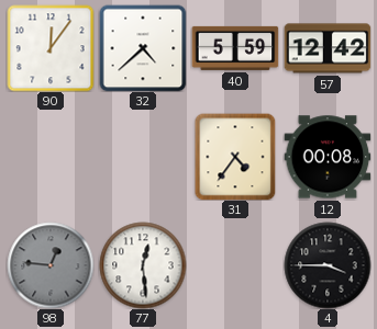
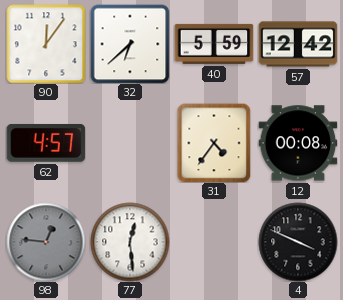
32: 4:38 -> 6:38 (130, 44)
62: none -> 4:57 (46, 143)
4: 3:45 -> 3:49 (298, 242)
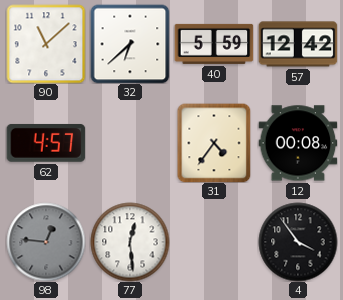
90: 12:06 -> 11:08 (46, 44)
4: 3:49 -> 3:54 (298, 242)
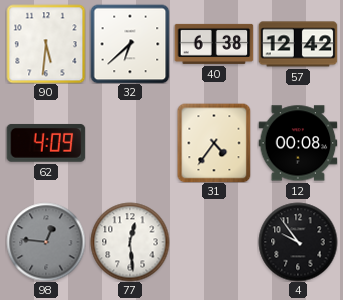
90: 11:08 -> 5:31 (46, 44)
40: 5:59 -> 6:38 (214, 44)
62: 4:57 -> 4:09 (46, 143)
4: 3:54 -> 9:54 (298, 242)
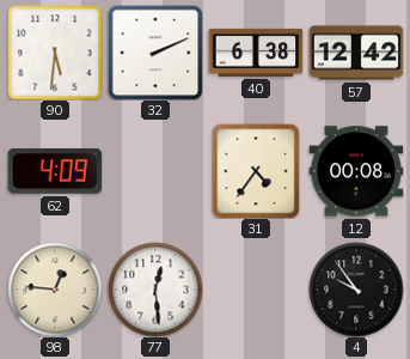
32: 6:38 -> 2:11 (155, 53)
98 dial: grey -> cream (55, 290)
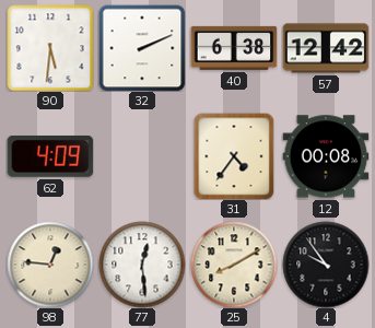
25: none -> 8:10 (234, 265)
